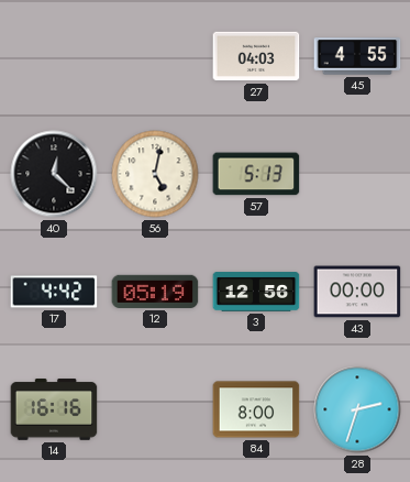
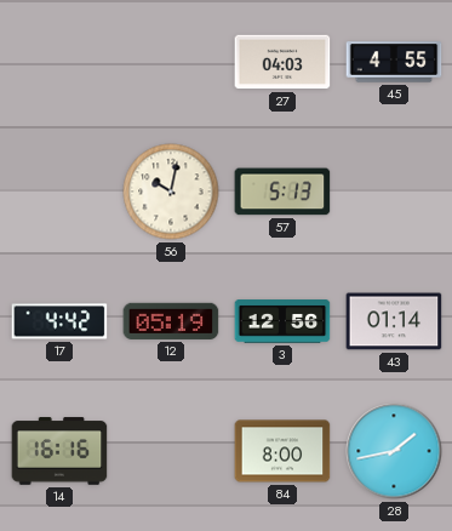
40: 12:22 -> none (54, 174)
56: 5:02 -> 10:02 (171, 192)
43: 00:00 -> 01:14 (394, 321)
28: 2:33 -> 1:43 (394, 451)
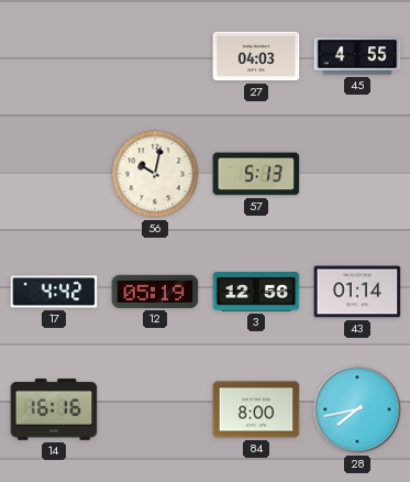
28: 1:43 -> 7:43 (357, 409)
